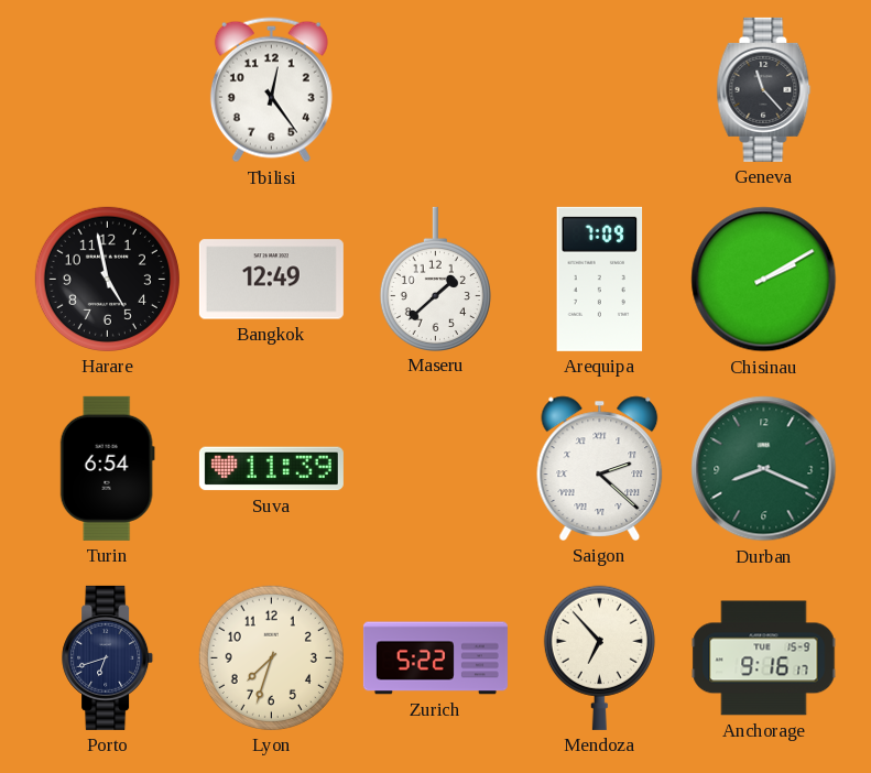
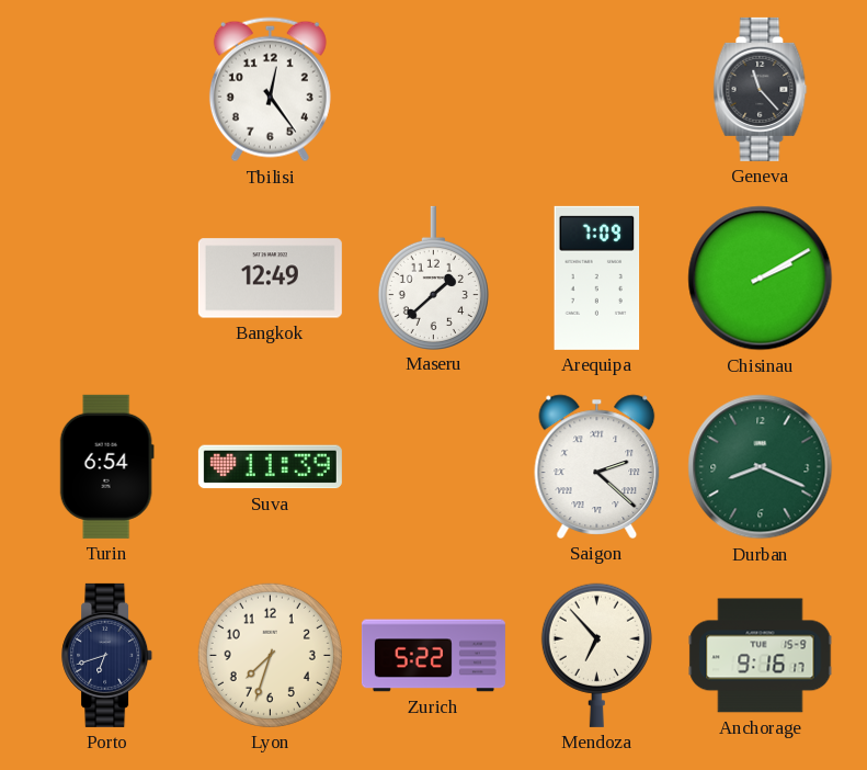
Harare: 4:58 -> none (107, 279)
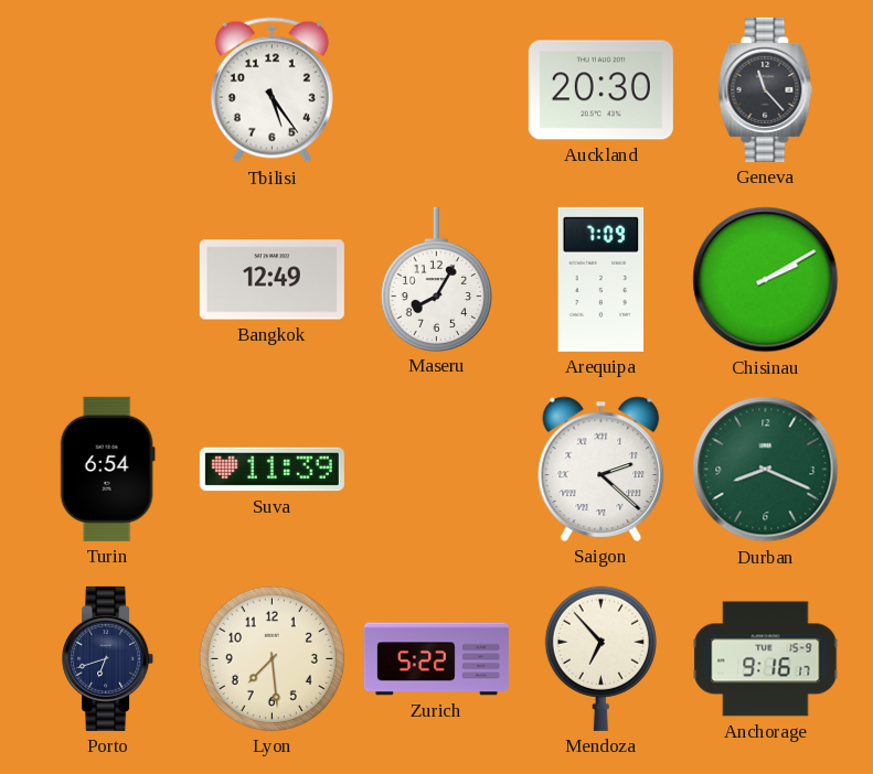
Tbilisi: 12:24 -> 5:24 (272, 90)
Auckland: none -> 20:30 (600, 90)
Maseru: 1:38 -> 8:05 (436, 279)
Lyon: 7:33 -> 7:29 (272, 658)
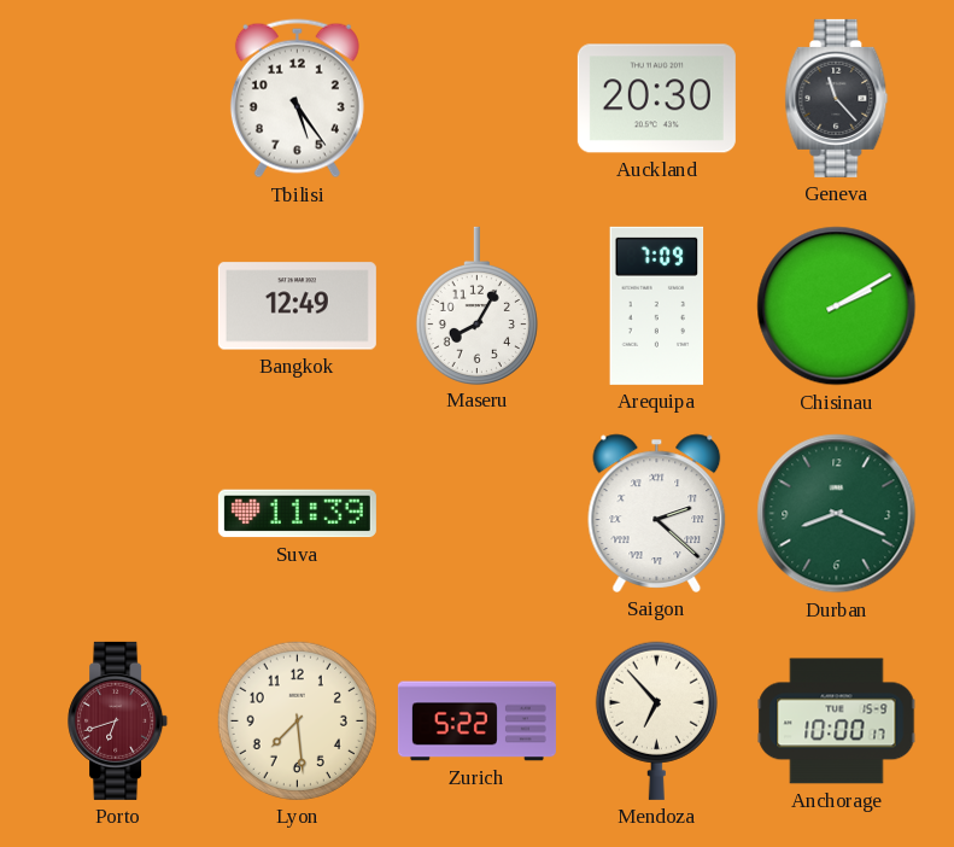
Turin: 6:54 -> none (107, 469)
Porto dial: navy -> burgundy (118, 720)
Anchorage: 9:16 -> 10:00 (837, 722)
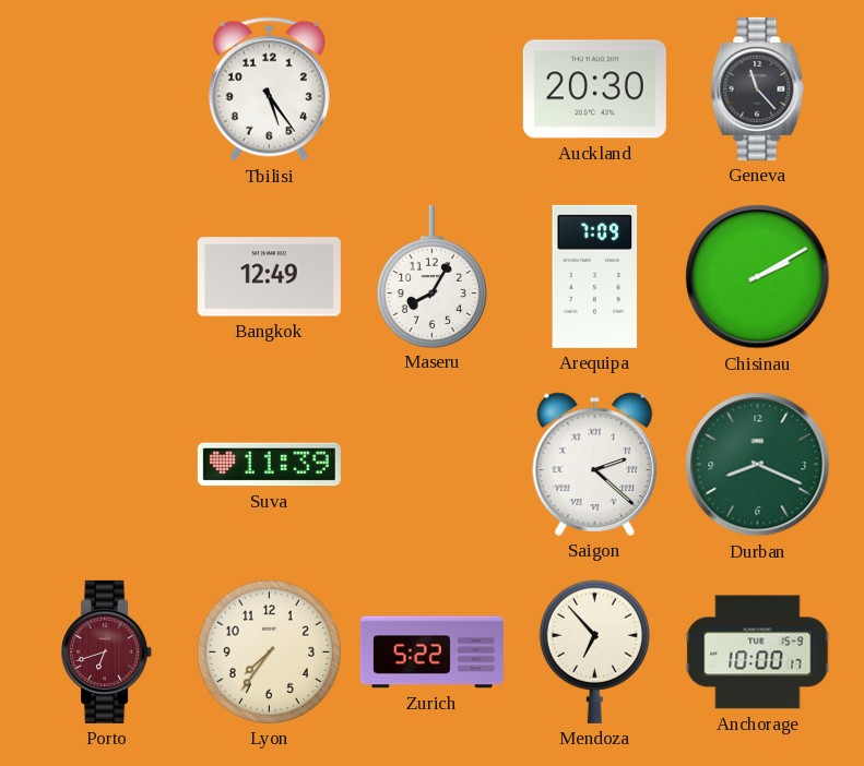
Lyon: 7:29 -> 7:36 (269, 651)
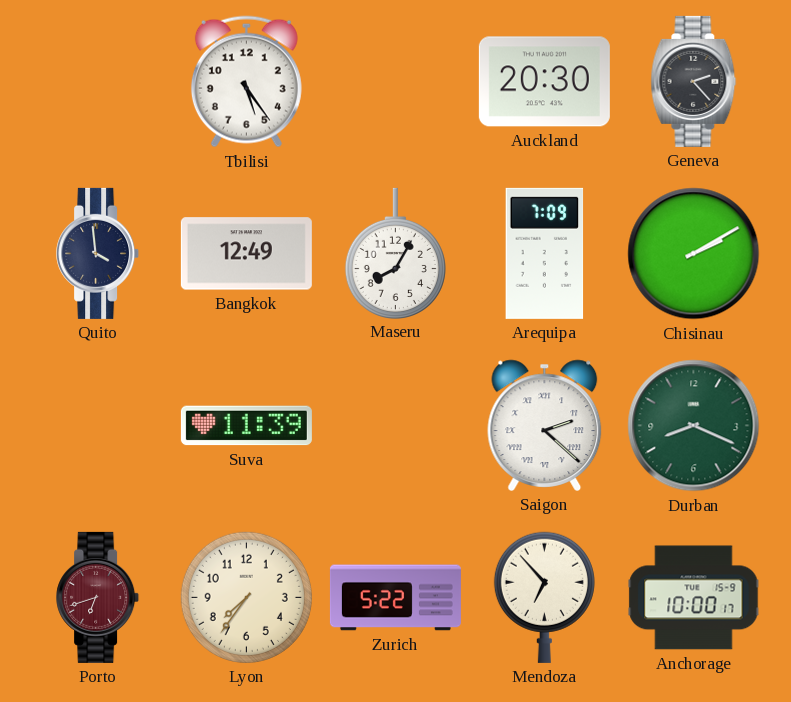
Geneva: 11:23 -> 2:23 (694, 81)
Quito: none -> 3:59 (98, 253)
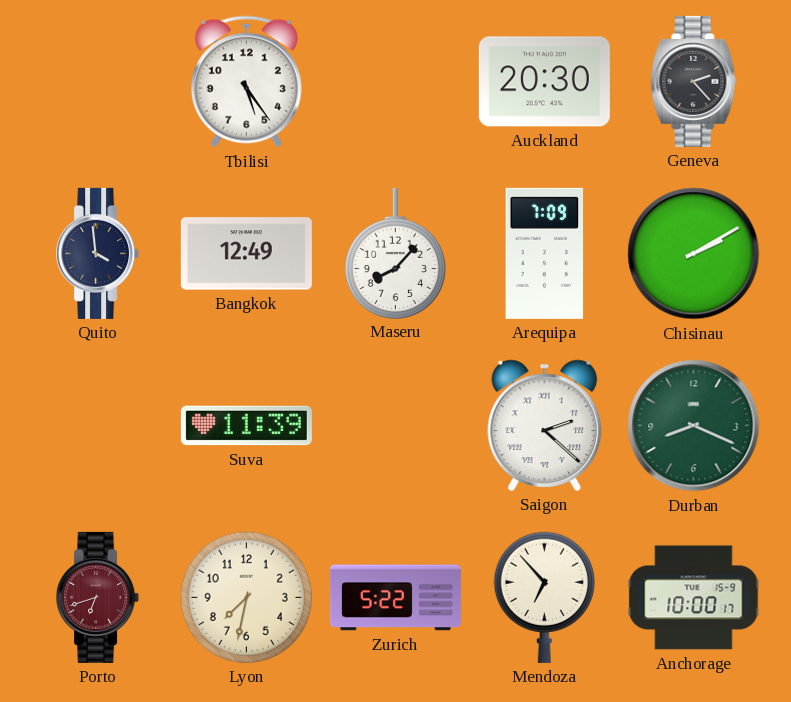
Maseru: 8:05 -> 8:07 (395, 253)
Lyon: 7:36 -> 7:32 (246, 597)
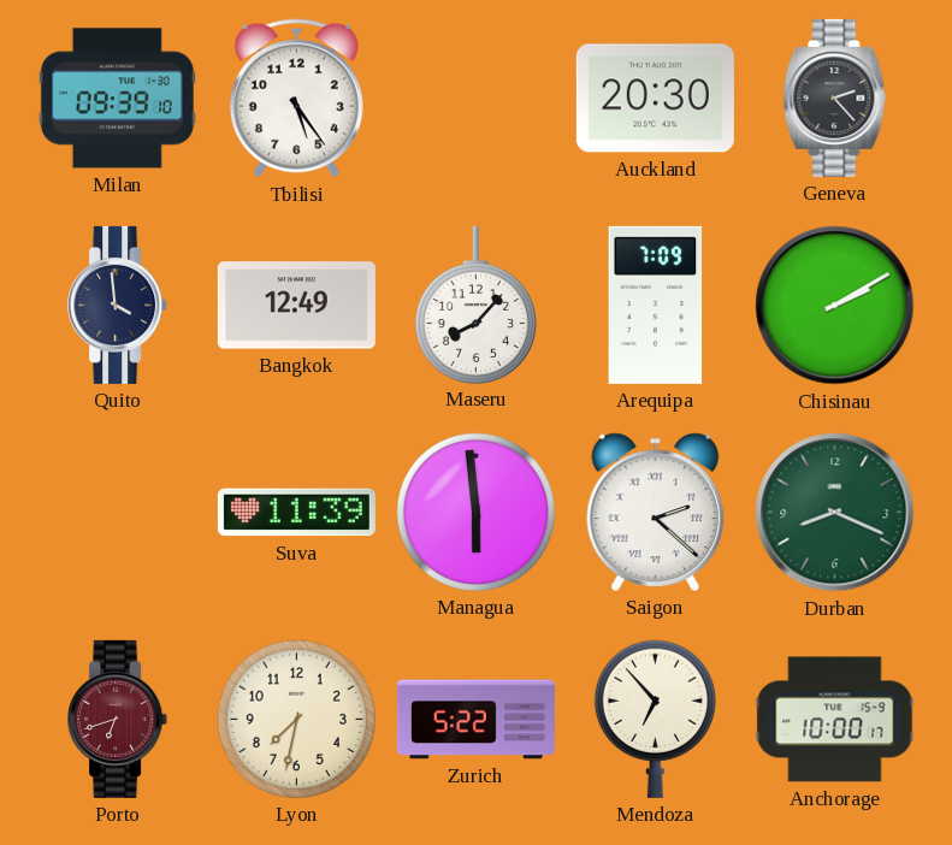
Milan: none -> 09:39 (117, 99)
Managua: none -> 5:59 (475, 512)
